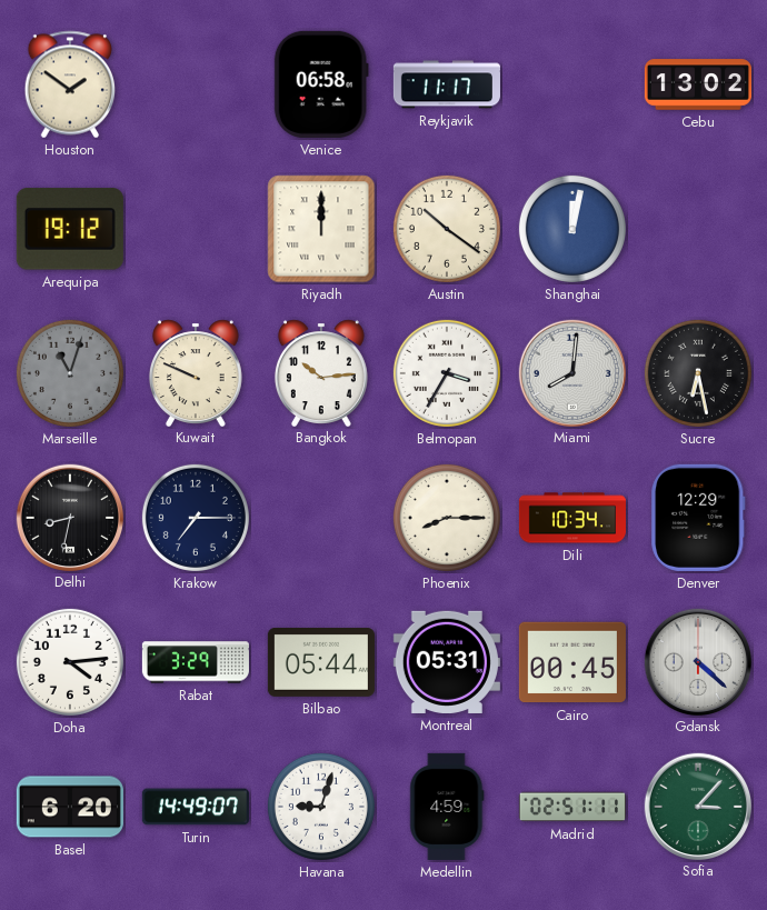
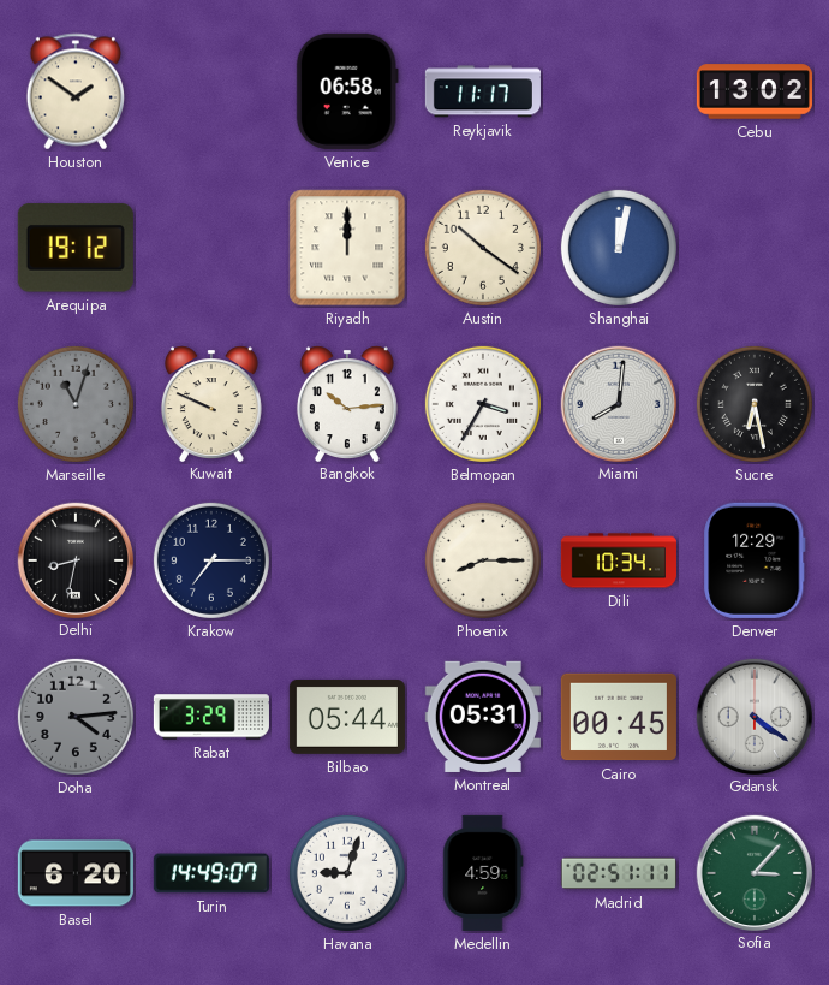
Doha dial: white -> grey (76, 717)
Gdansk: 4:22 -> 4:21 (753, 716)
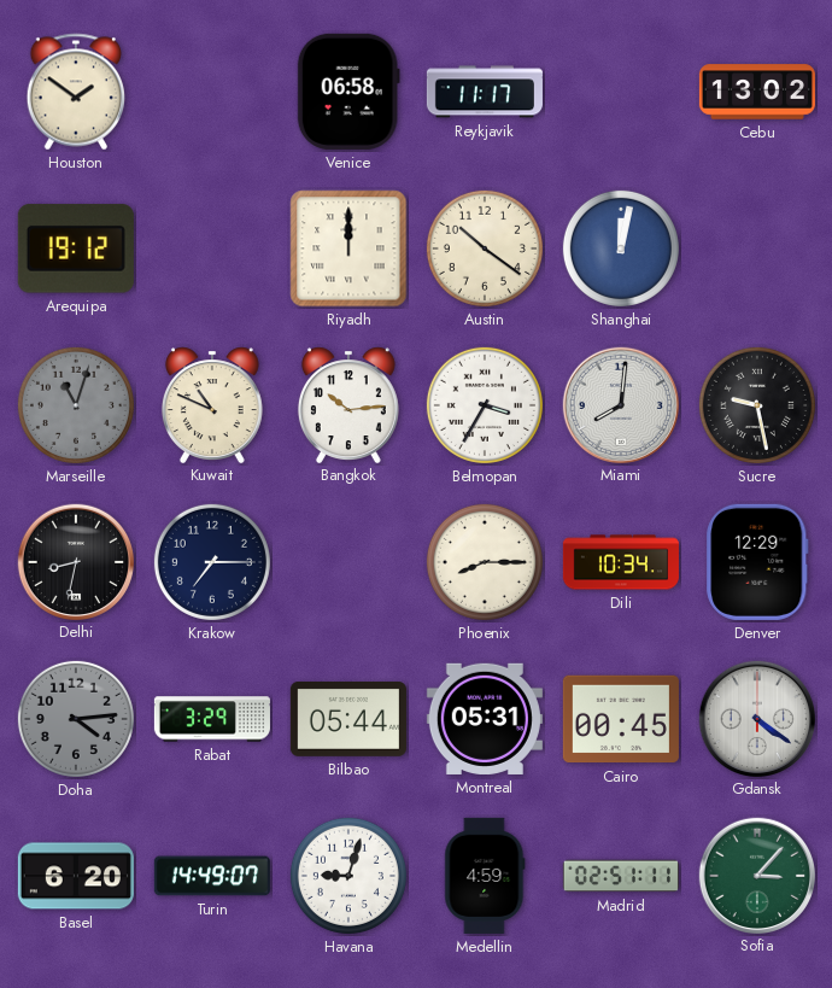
Kuwait: 9:49 -> 10:49 (212, 404)
Sucre: 6:28 -> 9:28 (757, 405)
